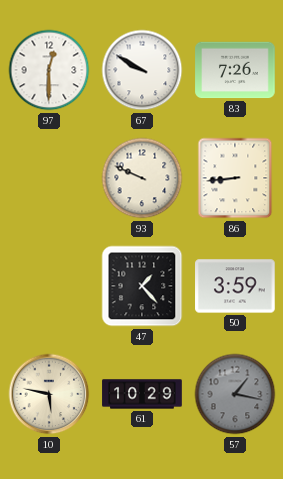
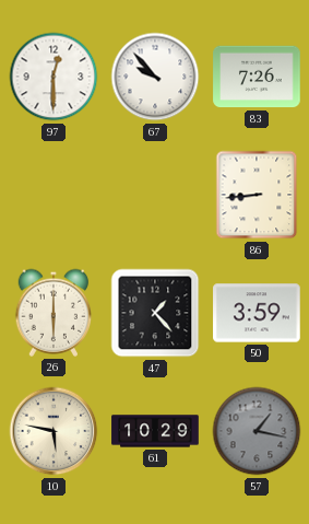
67: 9:50 -> 9:53 (155, 77)
93: 9:49 -> none (142, 178)
26: none -> 6:00 (54, 313)
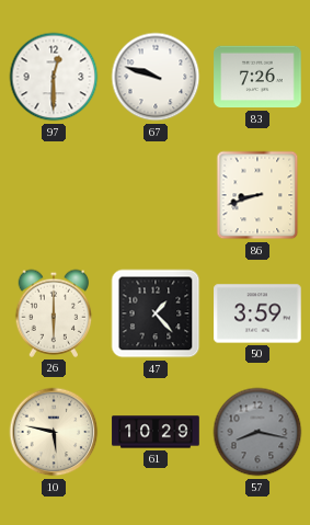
67: 9:53 -> 9:48 (156, 77)
86: 8:44 -> 8:42 (257, 195)
57: 1:17 -> 8:17 (257, 432)
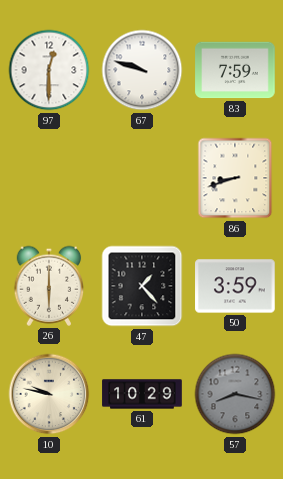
83: 7:26 -> 7:59 (235, 70)
10: 5:47 -> 9:47 (49, 394)
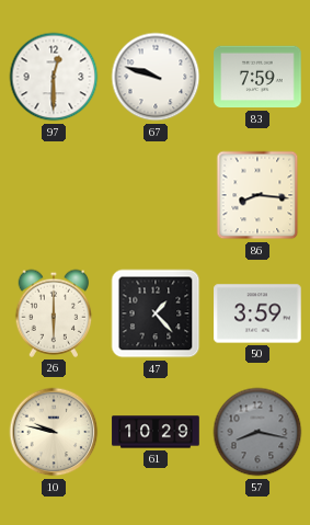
86: 8:42 -> 8:16 (257, 195)
